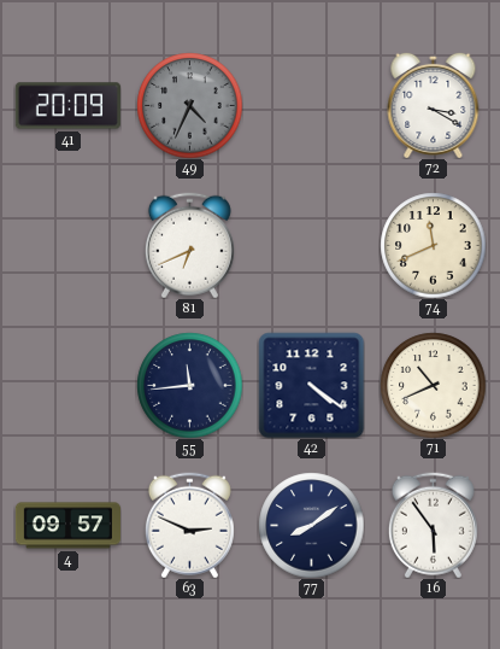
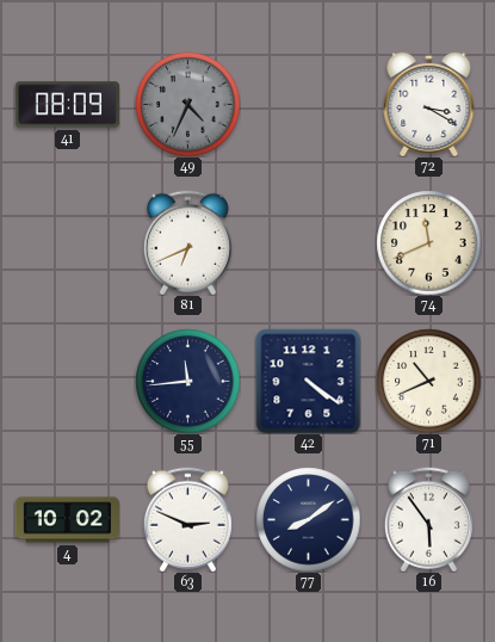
41: 20:09 -> 08:09 (67, 105)
4: 09:57 -> 10:02 (67, 520)
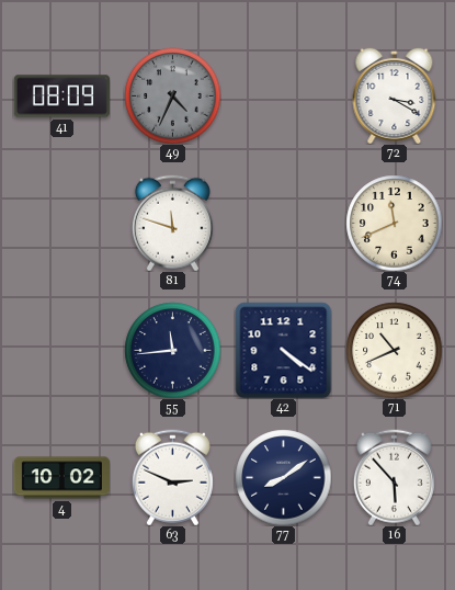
81: 6:41 -> 11:48 (172, 223)
16: 5:54 -> 5:53 (394, 477)
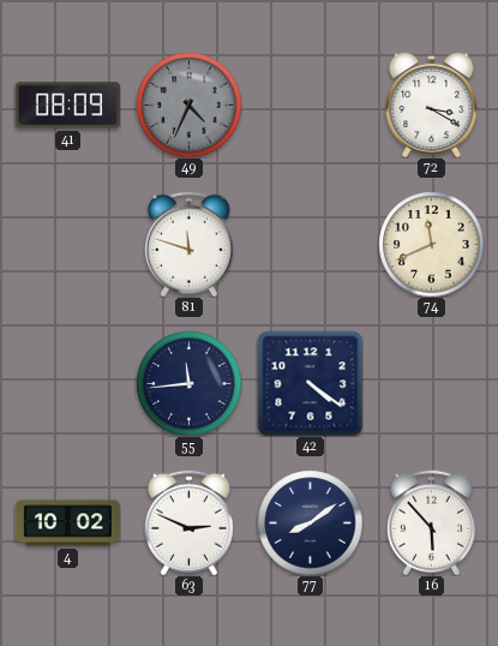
71: 10:41 -> none (394, 350)
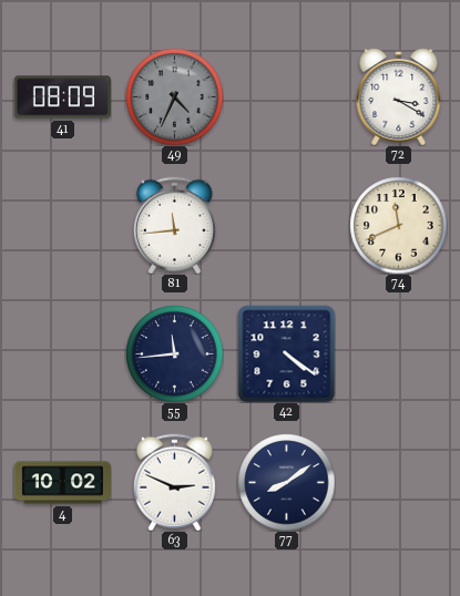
81: 11:48 -> 11:44 (174, 225)
16: 5:53 -> none (431, 522)
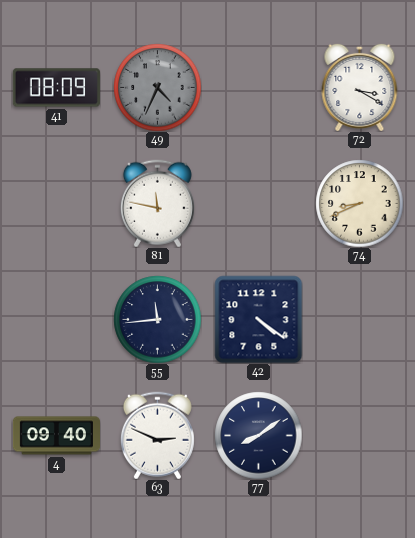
81: 11:44 -> 11:47 (157, 203)
74: 11:41 -> 8:41 (359, 203)
4: 10:02 -> 09:40 (56, 436)
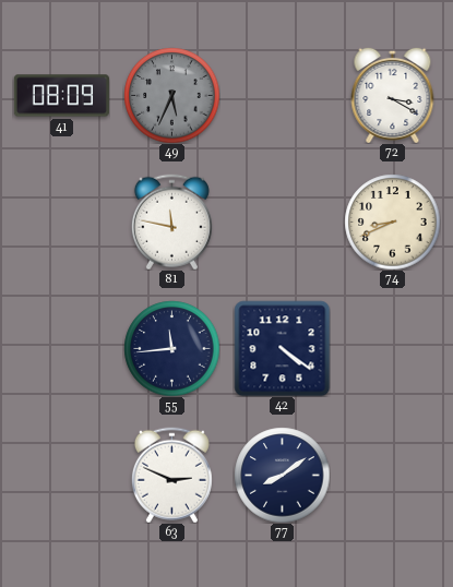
49: 4:34 -> 5:34 (171, 95)
4: 09:40 -> none (56, 436)
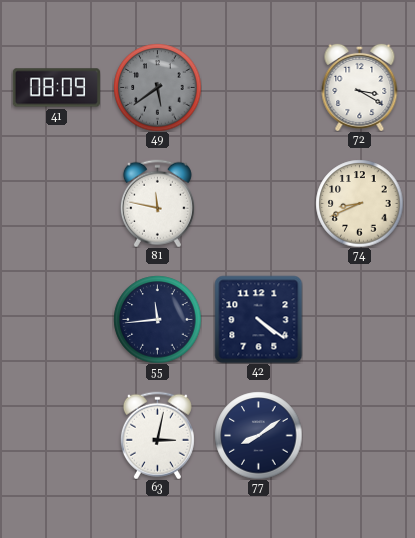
49: 5:34 -> 5:39 (157, 87)
63: 2:49 -> 3:02 (157, 435)
